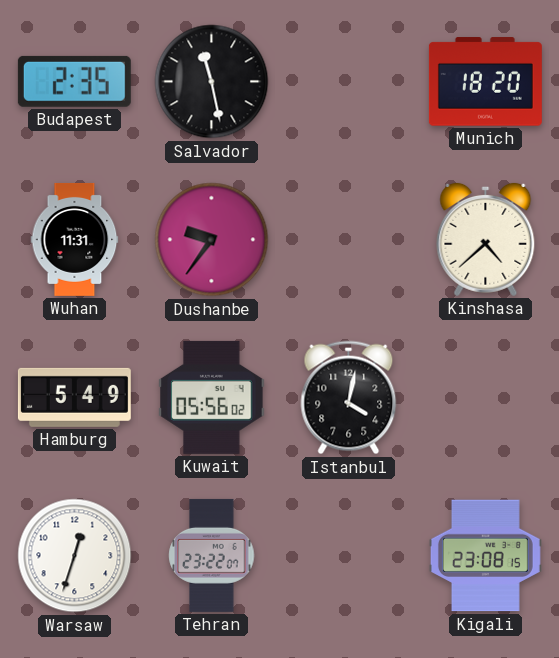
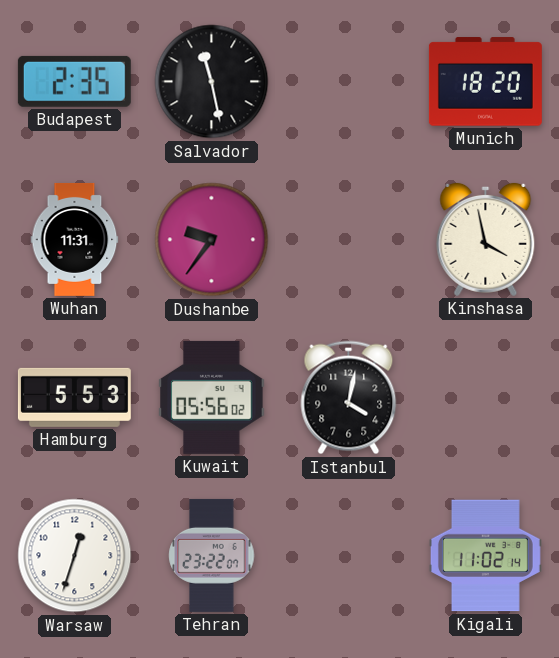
Kinshasa: 4:38 -> 3:58 (486, 239)
Hamburg: 5:49 -> 5:53 (74, 397)
Kigali: 23:08 -> 11:02 (485, 556)
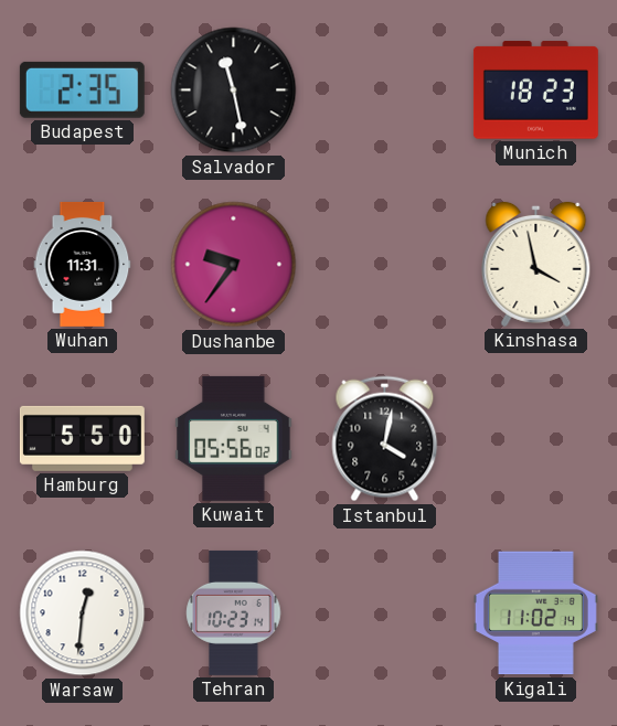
Munich: 18:20 -> 18:23 (535, 90)
Hamburg: 5:53 -> 5:50 (82, 438)
Warsaw: 12:33 -> 12:31 (83, 613)
Tehran: 23:22 -> 10:23 (234, 612)
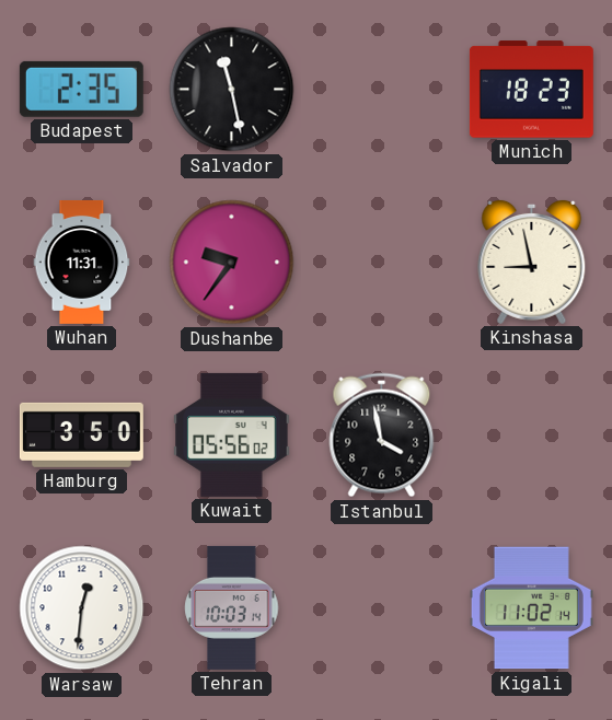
Kinshasa: 3:58 -> 8:58 (532, 262)
Hamburg: 5:50 -> 3:50 (81, 434)
Istanbul: 4:02 -> 3:58 (382, 436)
Tehran: 10:23 -> 10:03 (232, 607)
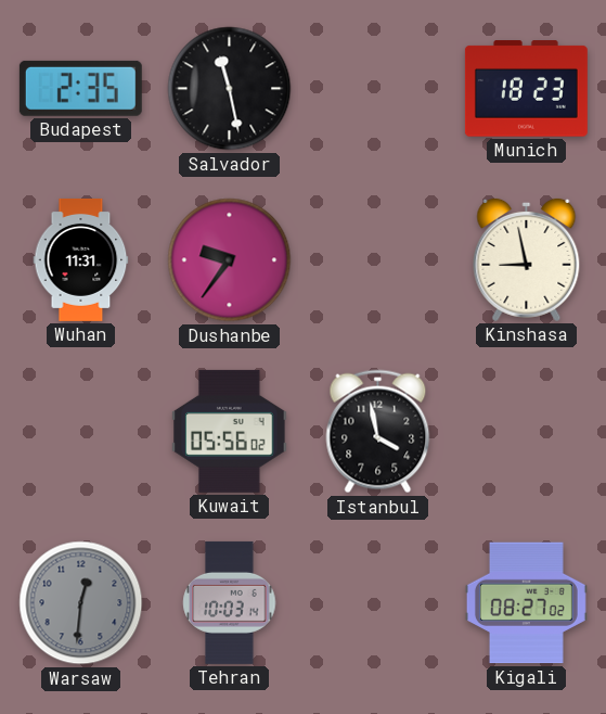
Hamburg: 3:50 -> none (81, 434)
Warsaw dial: white -> grey (81, 603)
Kigali: 11:02 -> 08:27 (526, 603)
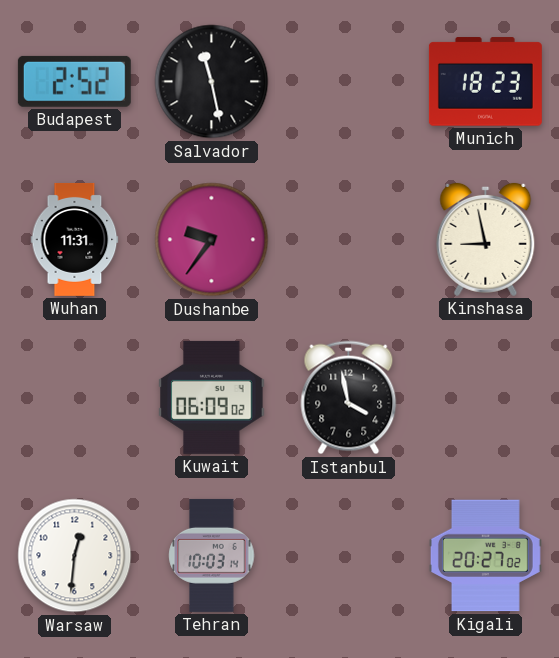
Budapest: 2:35 -> 2:52 (74, 81)
Kuwait: 05:56 -> 06:09 (212, 397)
Warsaw dial: grey -> white (75, 556)
Kigali: 08:27 -> 20:27 (485, 556)
